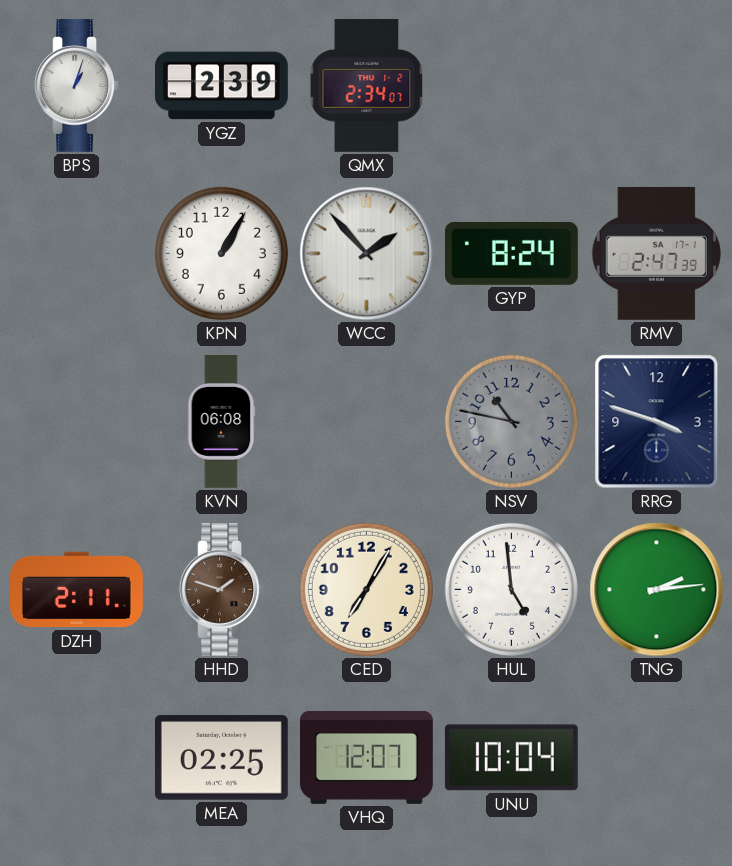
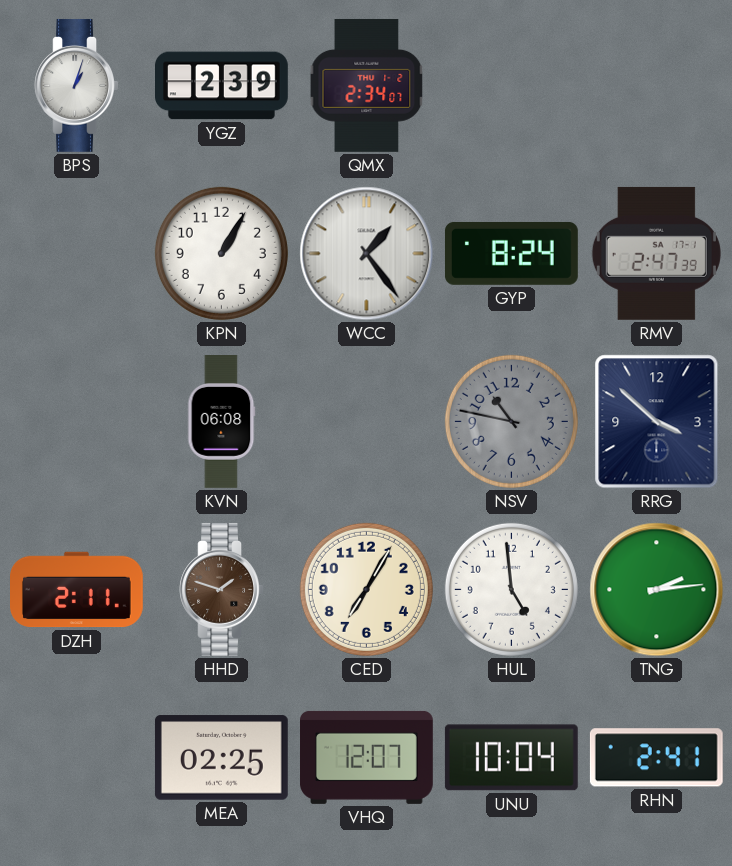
WCC: 1:53 -> 1:24 (367, 254)
RRG: 3:48 -> 3:52 (657, 422)
RHN: none -> 2:41 (656, 758)
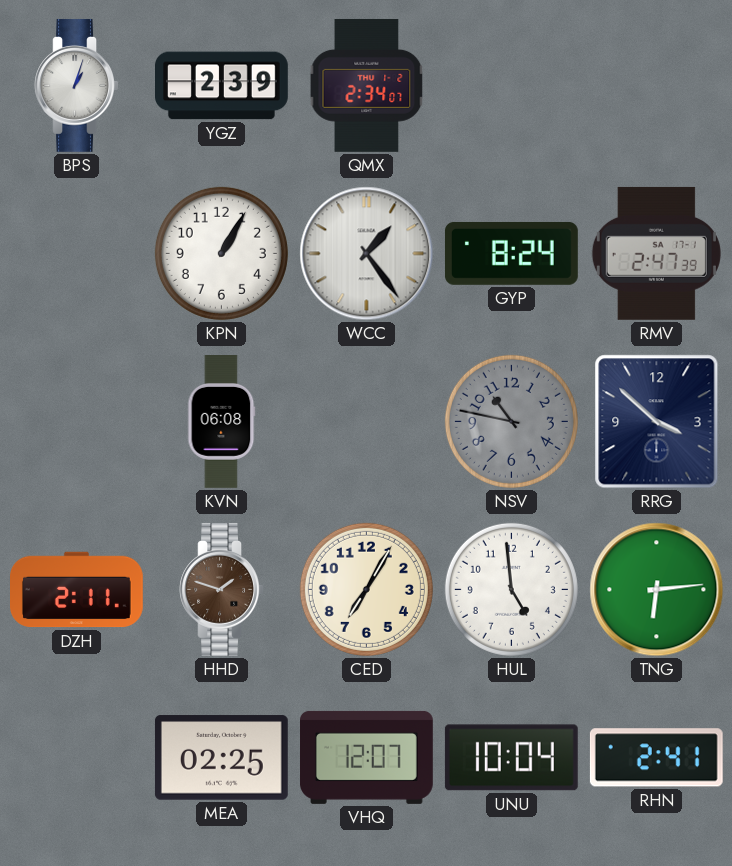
TNG: 2:14 -> 6:14 (657, 590)
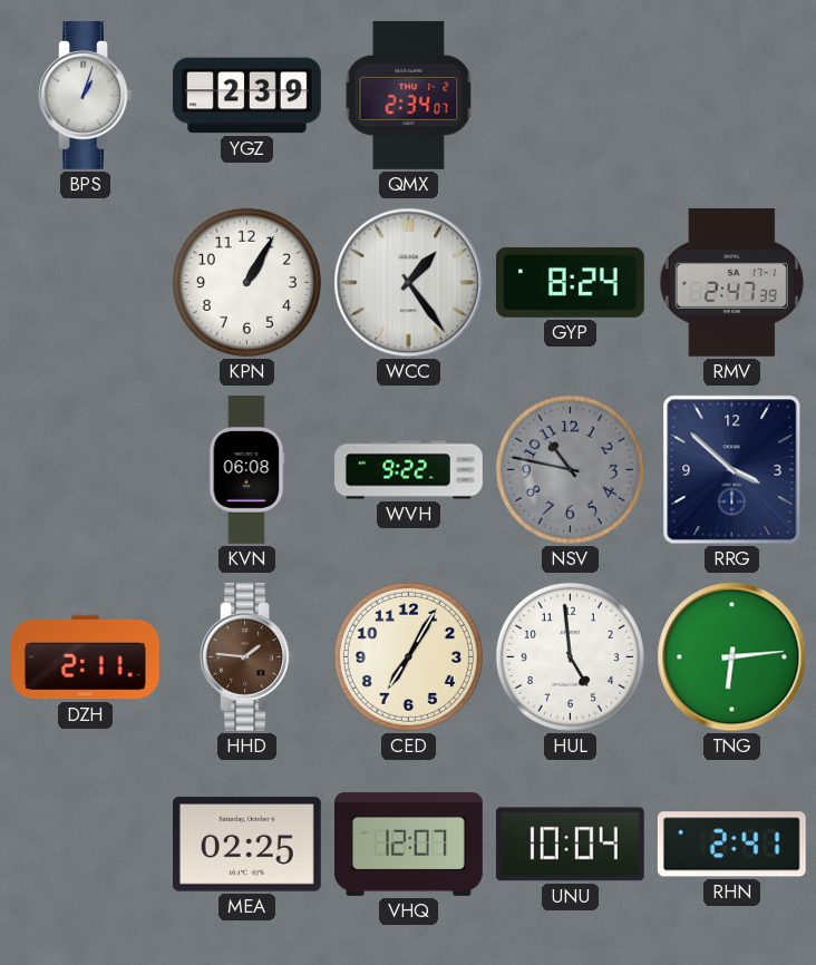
WVH: none -> 9:22 (409, 470)
HHD: 1:48 -> 1:46 (246, 656)
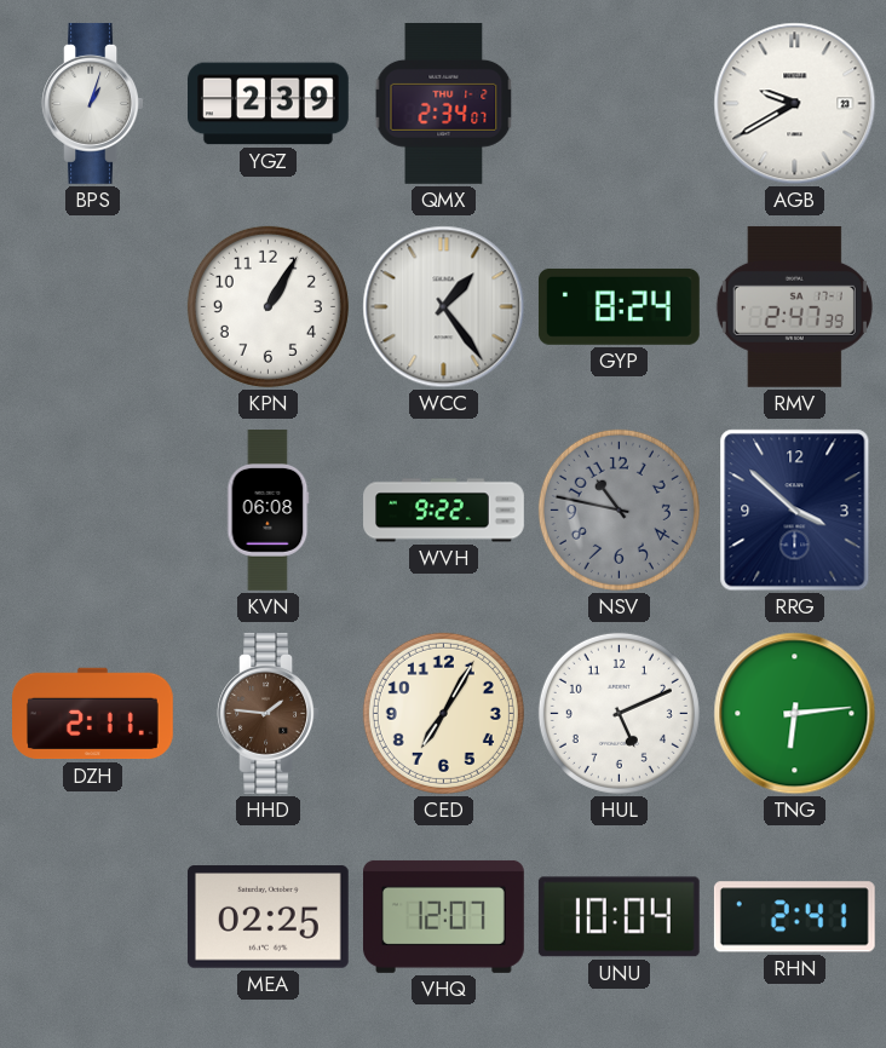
AGB: none -> 9:40 (795, 104)
HUL: 4:59 -> 5:11 (619, 713)
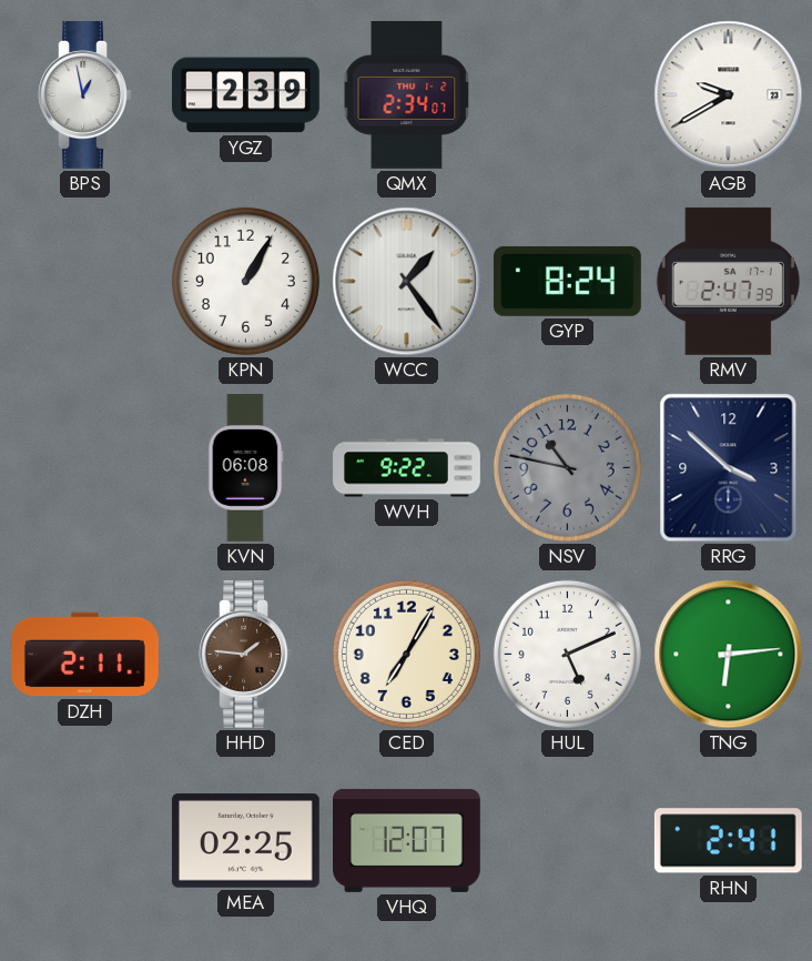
BPS: 1:03 -> 12:58 (84, 94)
UNU: 10:04 -> none (619, 917)
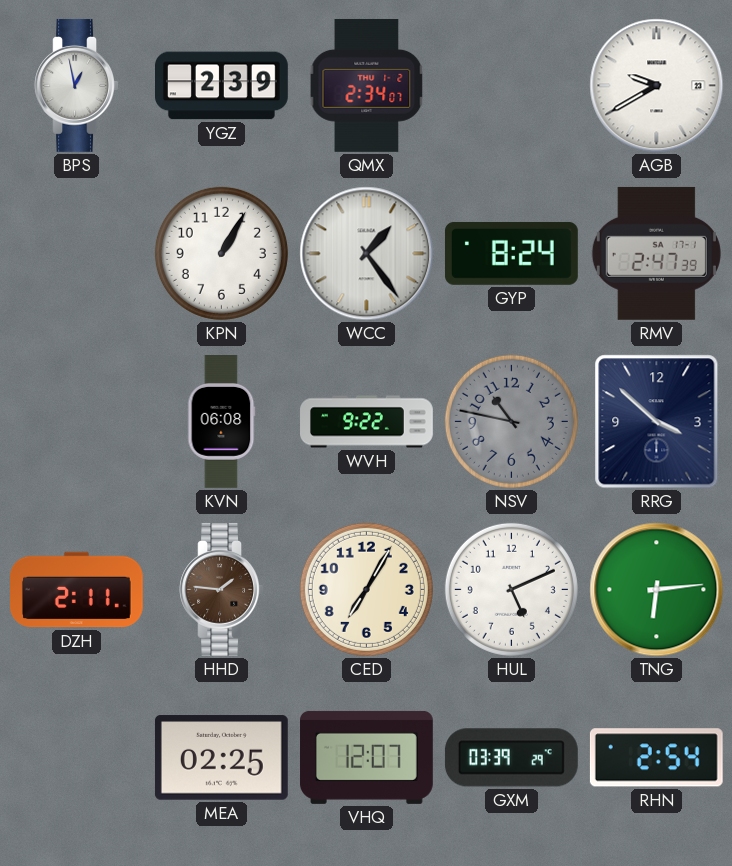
GXM: none -> 03:39 (511, 758)
RHN: 2:41 -> 2:54 (656, 758)
